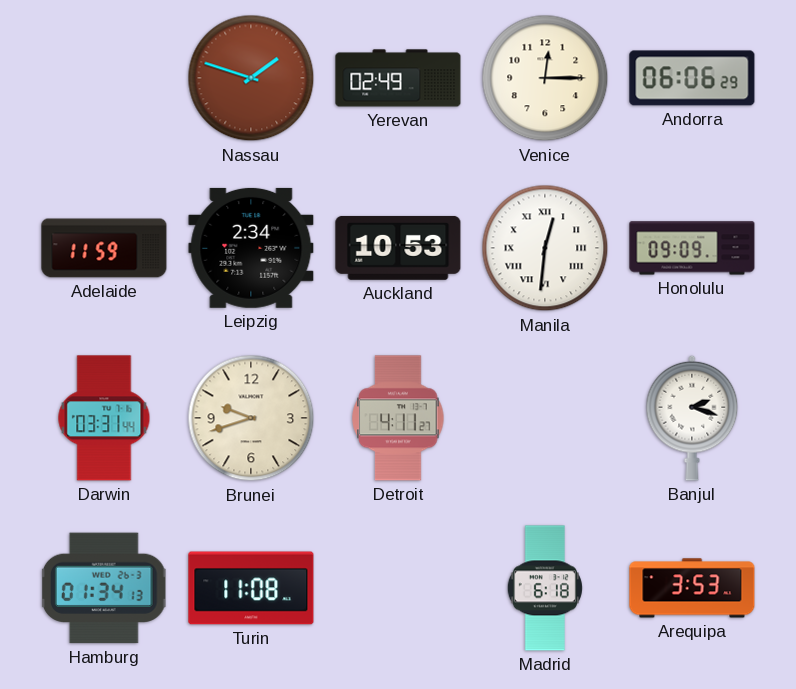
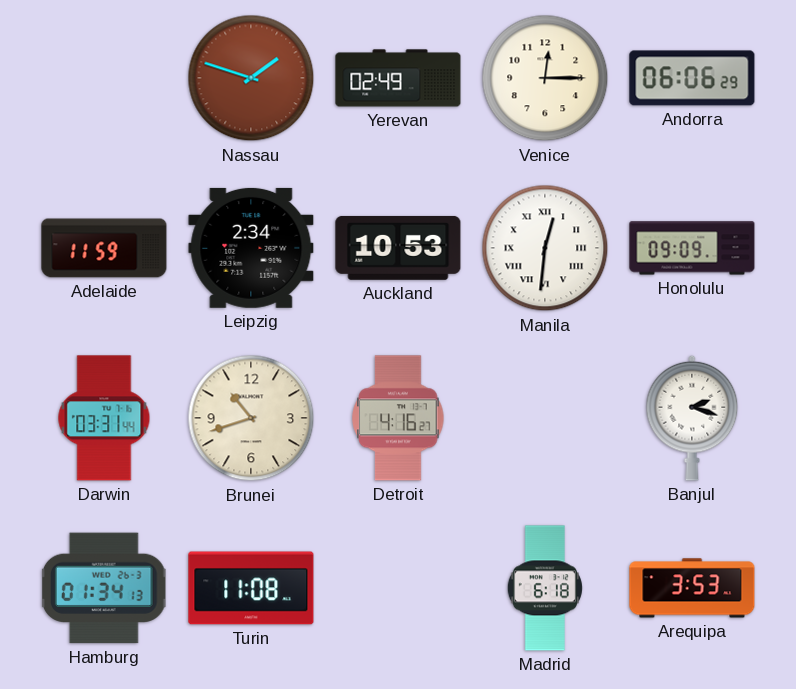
Brunei: 9:42 -> 10:42 (251, 418)
Detroit: 4:11 -> 4:16 (398, 418)
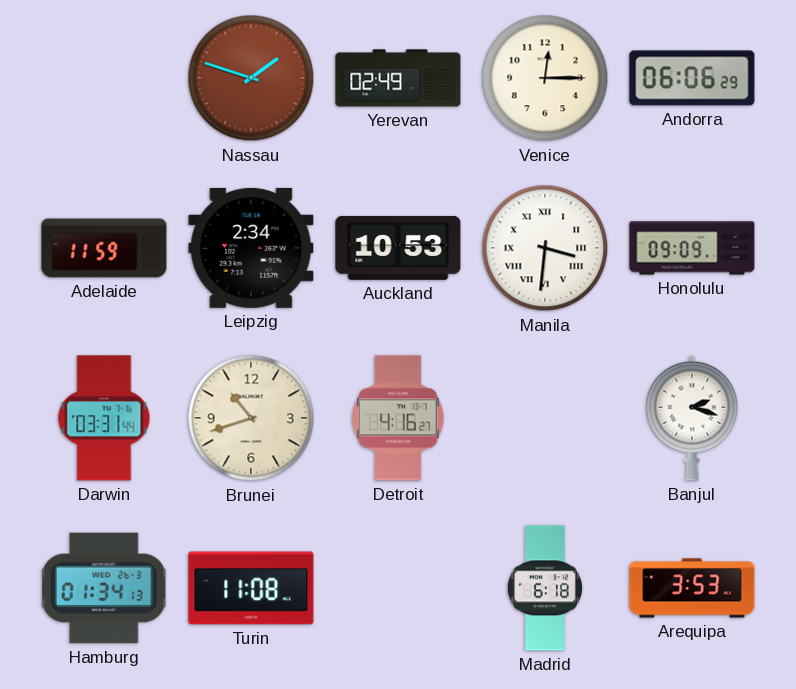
Manila: 12:31 -> 3:31 (545, 248)
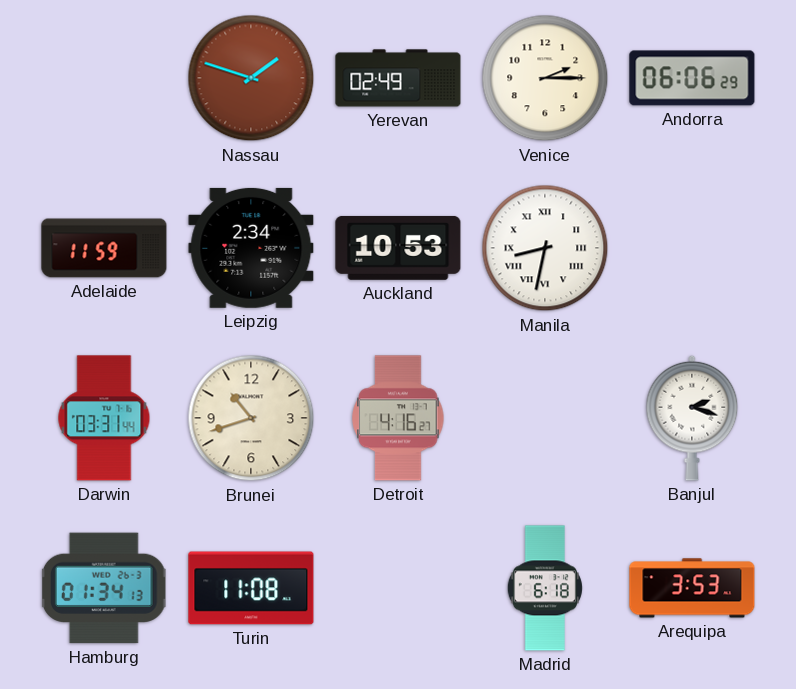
Venice: 12:15 -> 2:15 (545, 78)
Manila: 3:31 -> 8:32 (545, 248)
Honolulu: 09:09 -> none (692, 248)
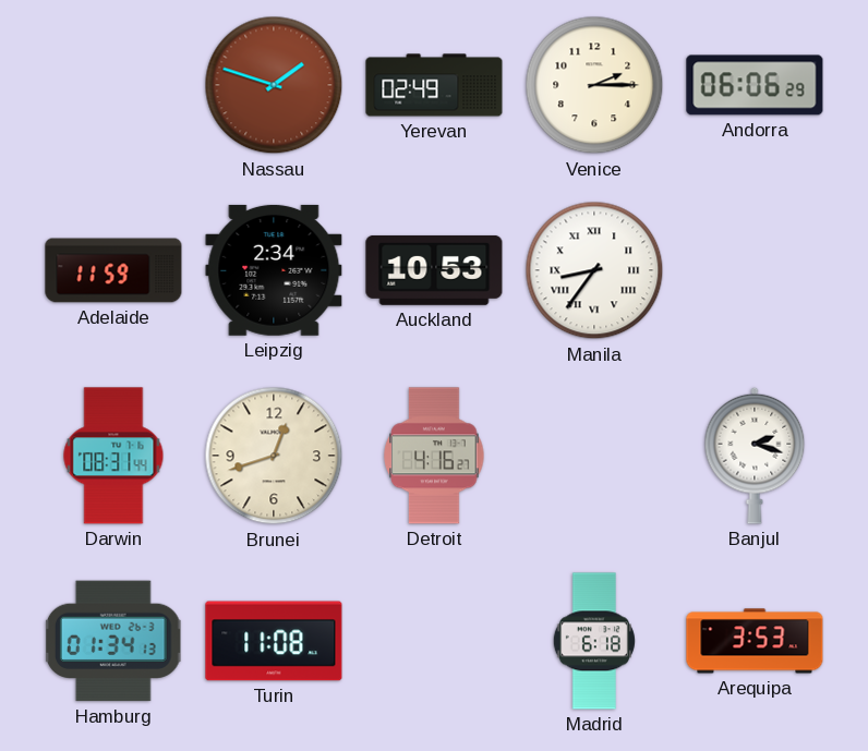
Manila: 8:32 -> 8:36 (594, 270)
Darwin: 03:31 -> 08:31 (113, 456)
Brunei: 10:42 -> 12:42 (274, 456)
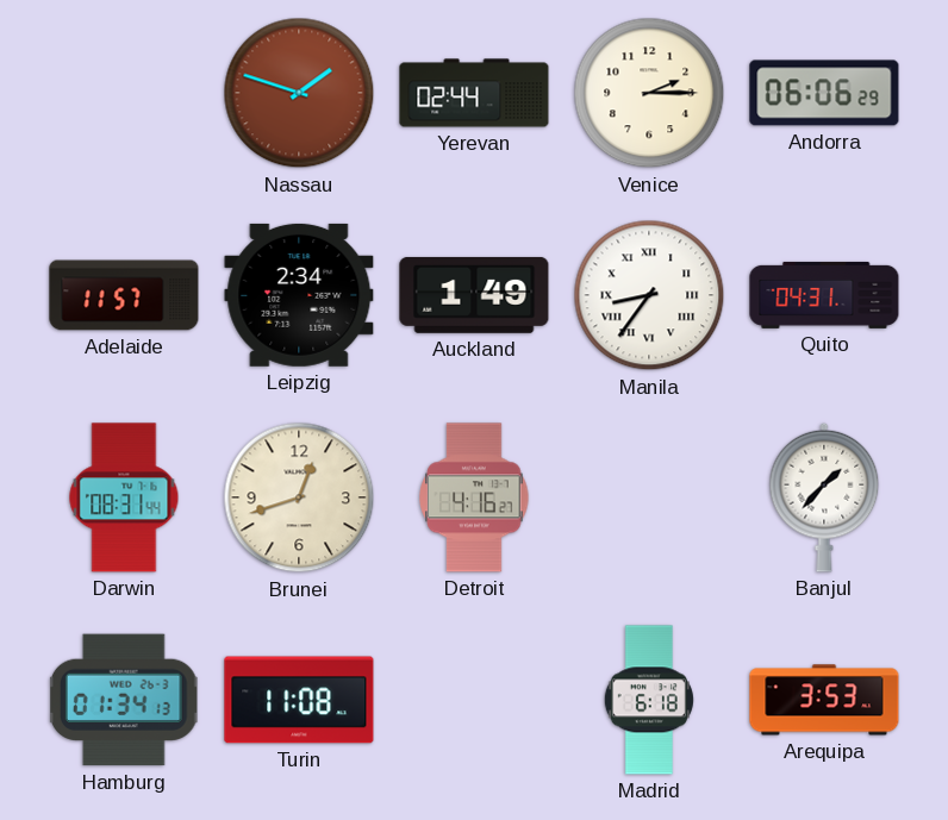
Yerevan: 02:49 -> 02:44 (474, 93)
Adelaide: 11:59 -> 11:57 (124, 295)
Auckland: 10:53 -> 1:49 (474, 295)
Quito: none -> 04:31 (824, 295)
Banjul: 2:18 -> 1:37 (824, 497)
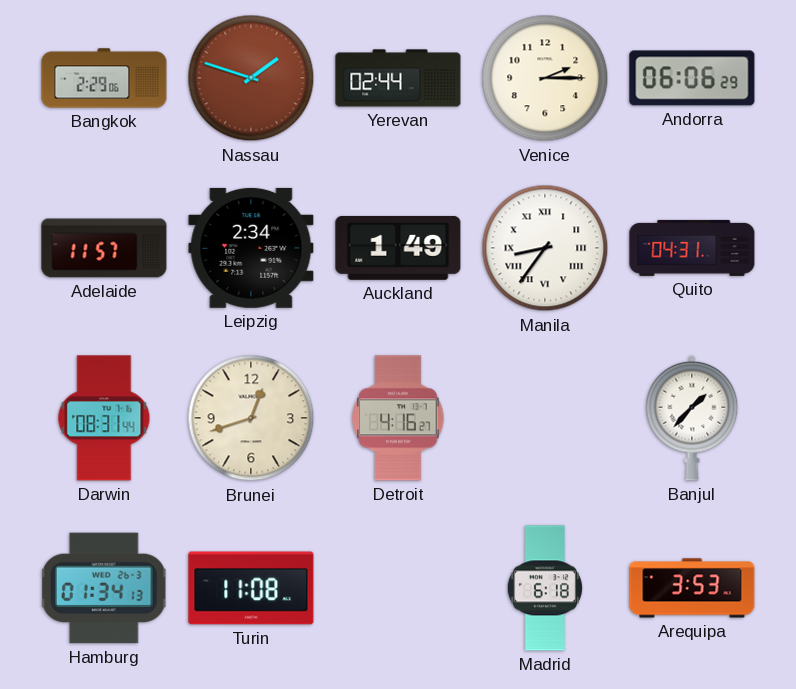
Bangkok: none -> 2:29 (104, 78)
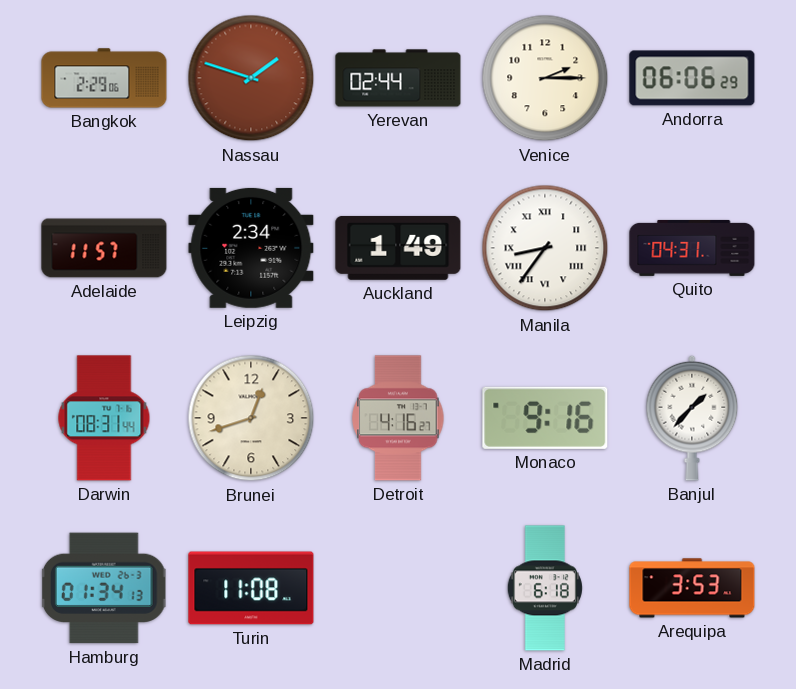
Monaco: none -> 9:16 (545, 418)
